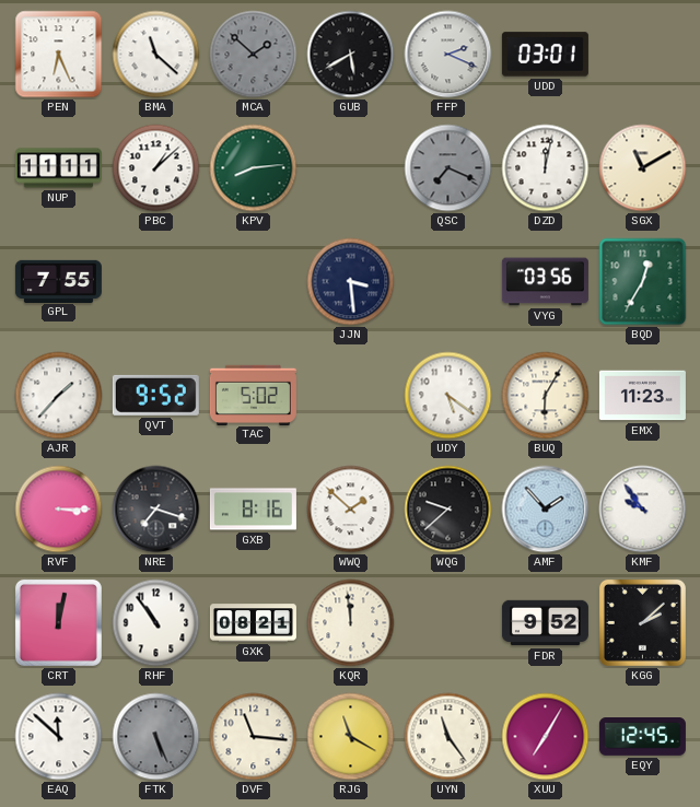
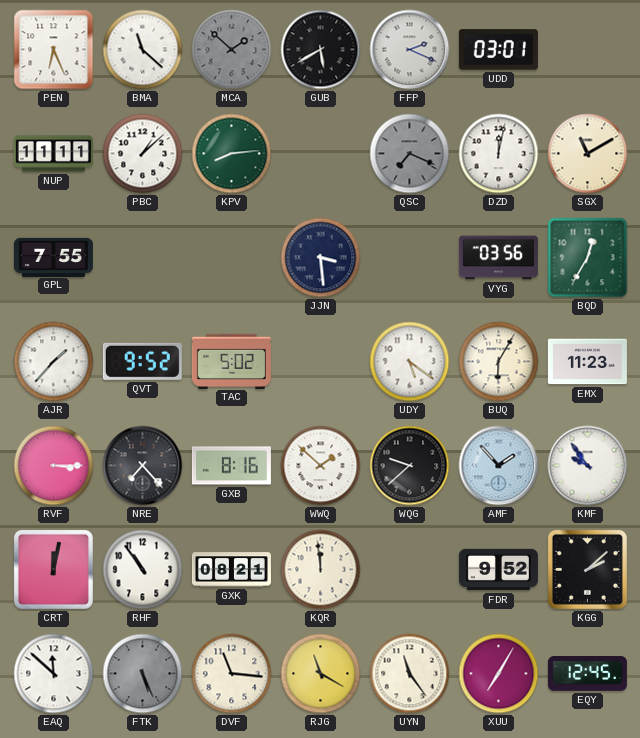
NRE: 7:18 -> 7:23 (143, 466)
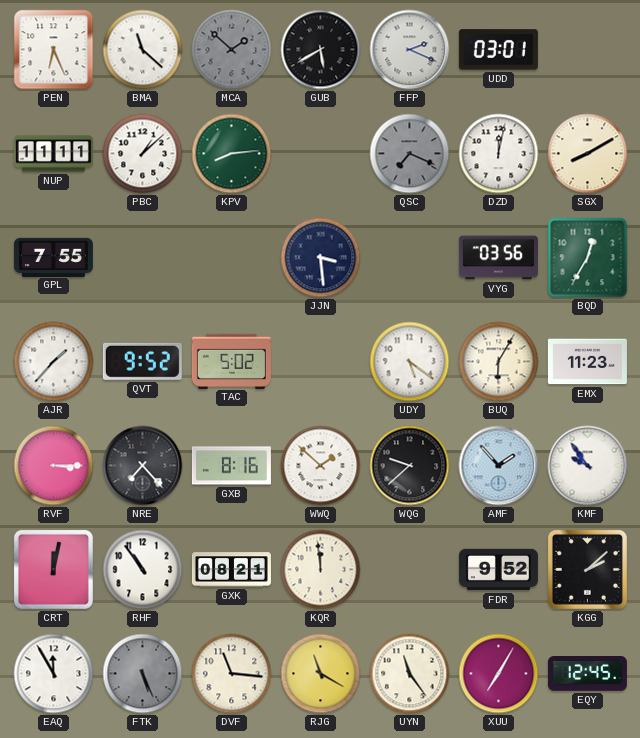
SGX: 11:10 -> 8:10 (588, 154)
EAQ: 11:52 -> 11:55 (54, 674)
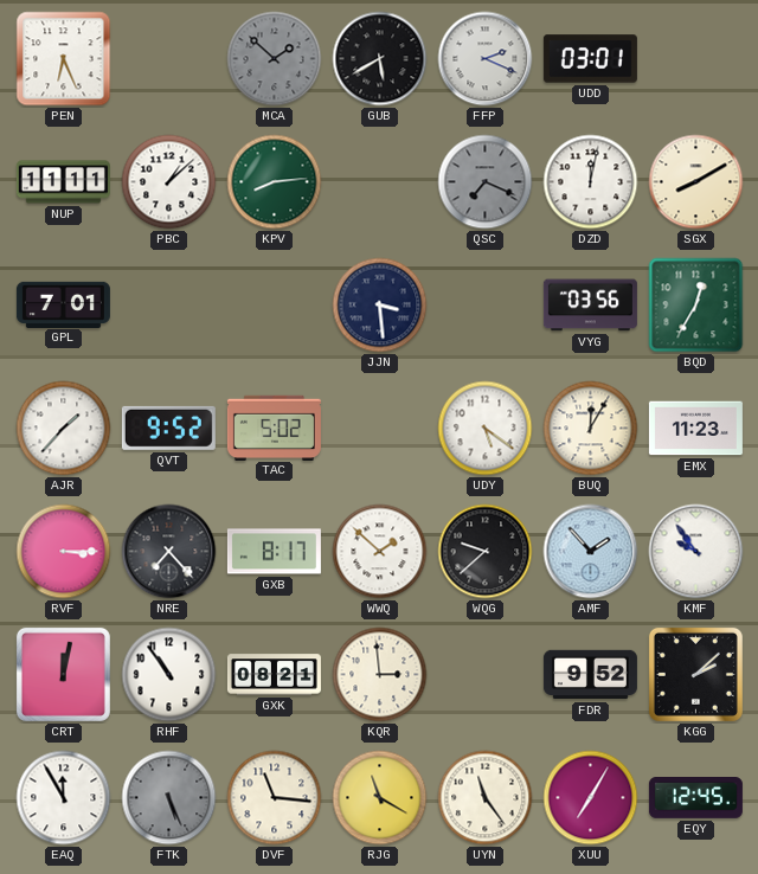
BMA: 11:22 -> none (143, 50)
GPL: 7:55 -> 7:01 (63, 304)
BUQ: 6:05 -> 12:05 (591, 429)
GXB: 8:16 -> 8:17 (274, 552)
KQR: 11:59 -> 2:59 (380, 675)
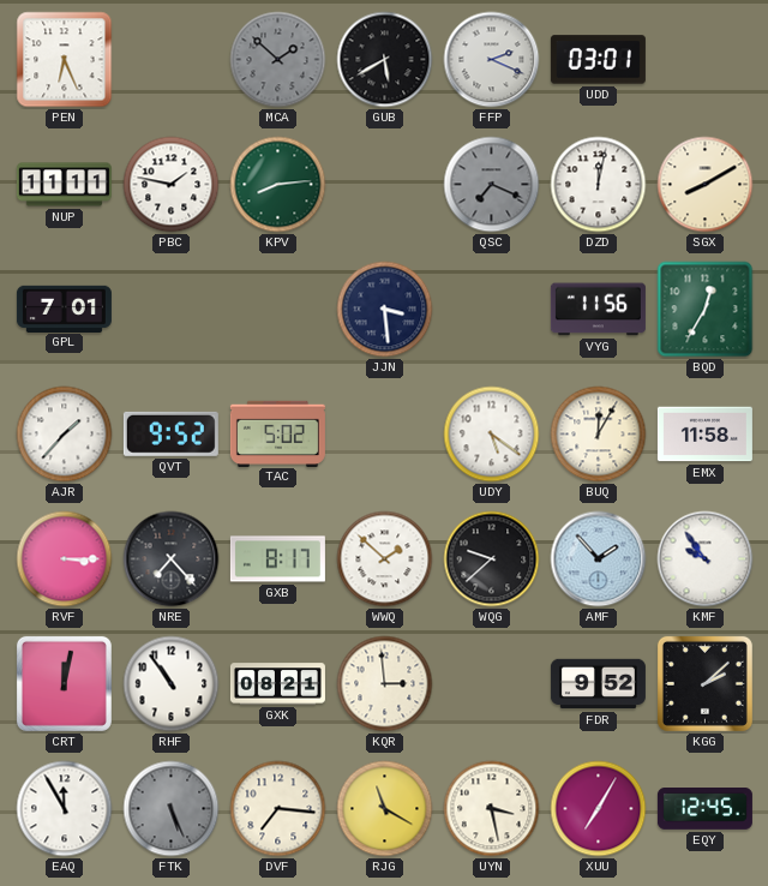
PBC: 1:08 -> 1:47 (172, 185)
VYG: 03:56 -> 11:56 (598, 310)
EMX: 11:23 -> 11:58 (704, 435)
DVF: 11:16 -> 7:16 (278, 809)
UYN: 11:24 -> 3:28 (492, 809)
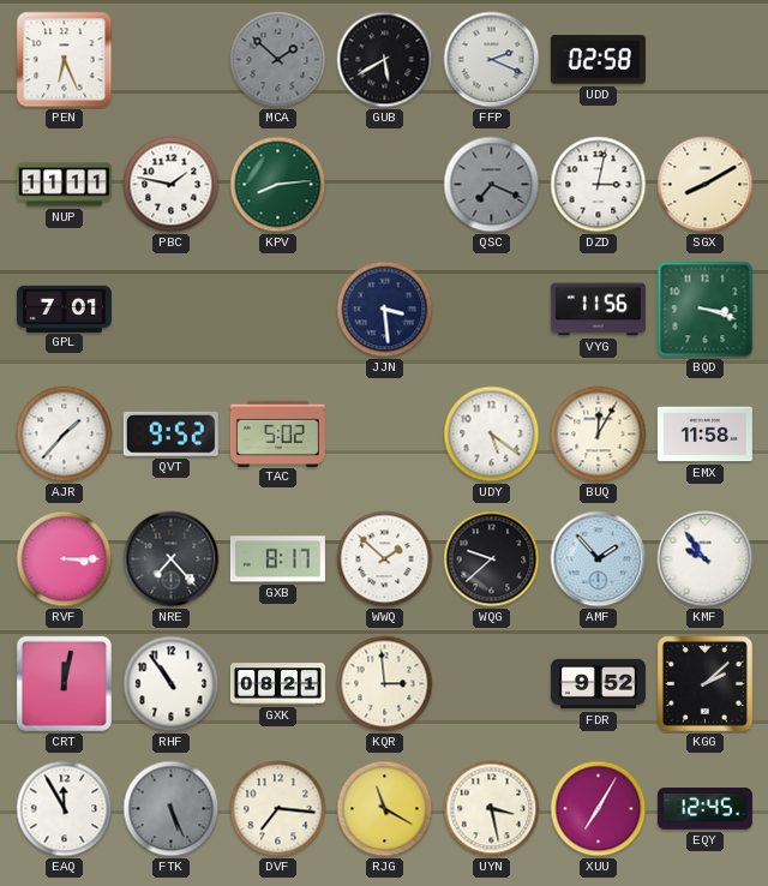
UDD: 03:01 -> 02:58 (598, 60)
DZD: 12:02 -> 3:02 (599, 185)
BQD: 12:35 -> 3:18 (706, 310)
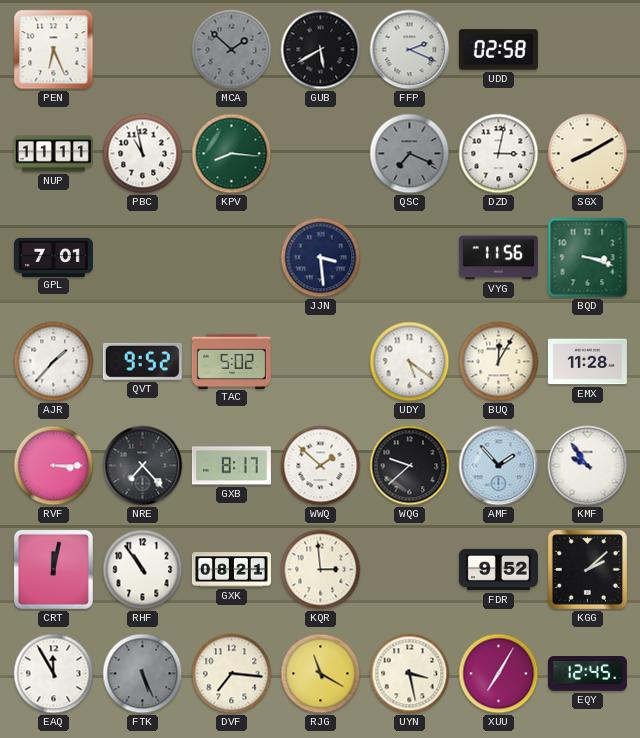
PBC: 1:47 -> 10:58 (143, 154)
KPV: 8:14 -> 8:16 (232, 154)
EMX: 11:58 -> 11:28 (587, 362)
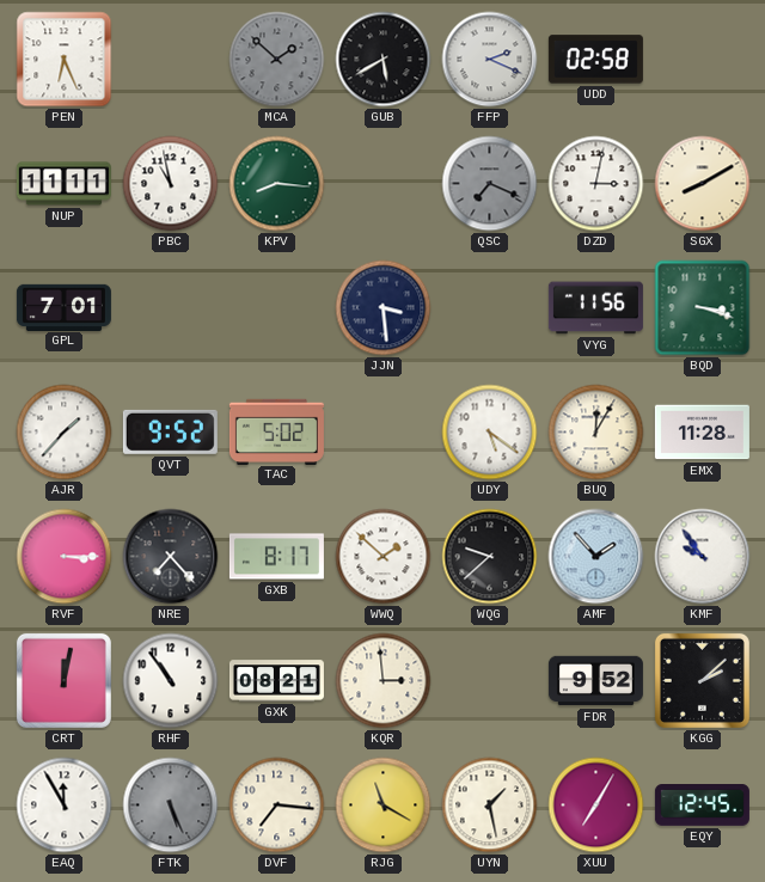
UYN: 3:28 -> 1:28 (490, 806)
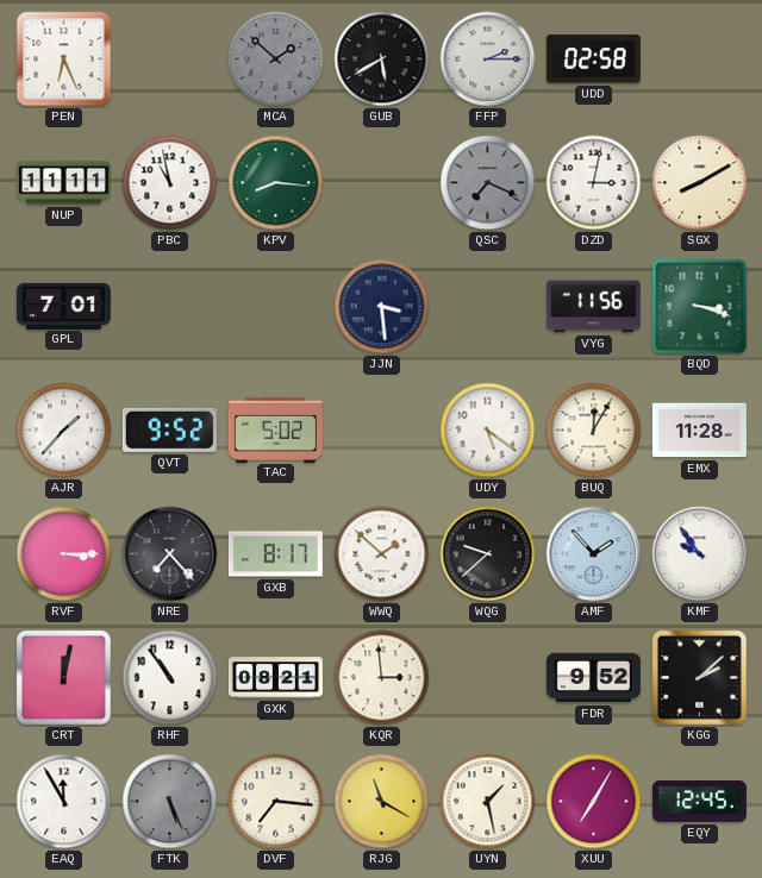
FFP: 2:19 -> 2:15 (488, 59)
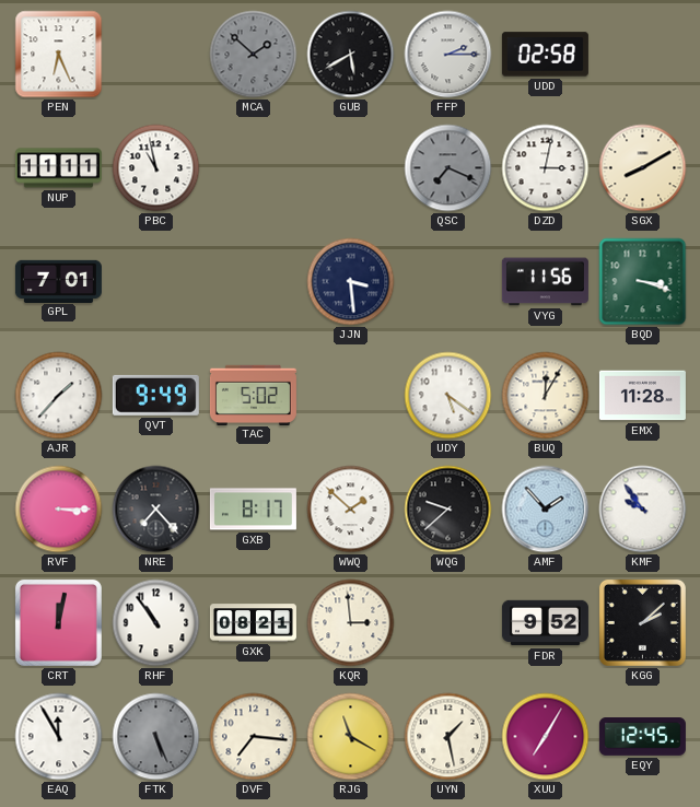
KPV: 8:16 -> none (276, 183)
QVT: 9:52 -> 9:49 (155, 395)
